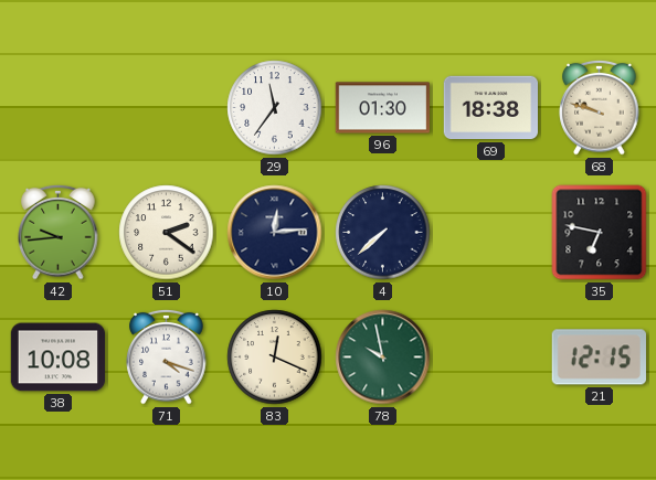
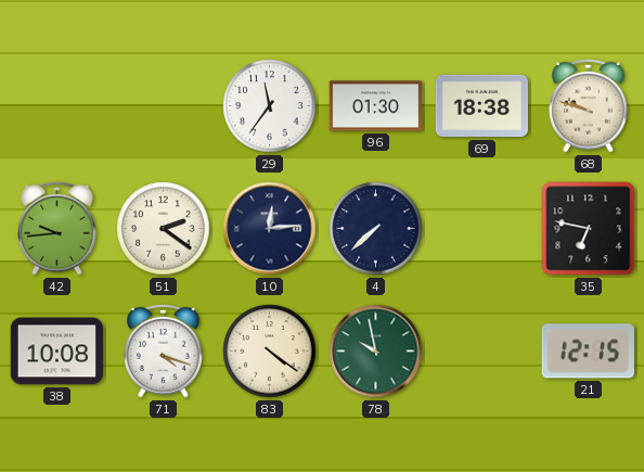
83: 12:19 -> 4:21 (270, 352)
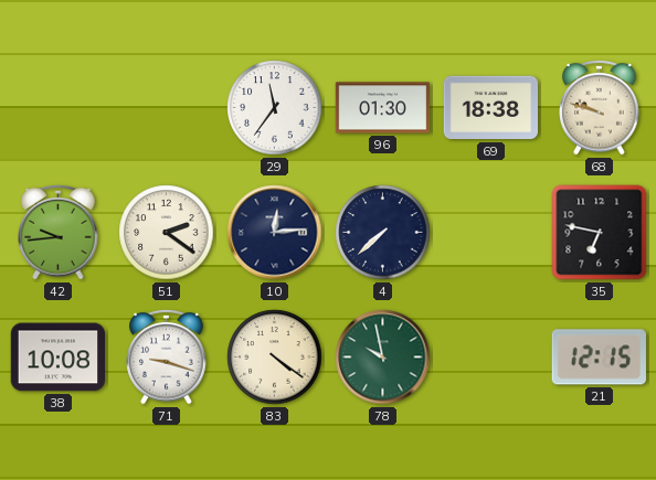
71: 4:18 -> 9:18 (167, 356)
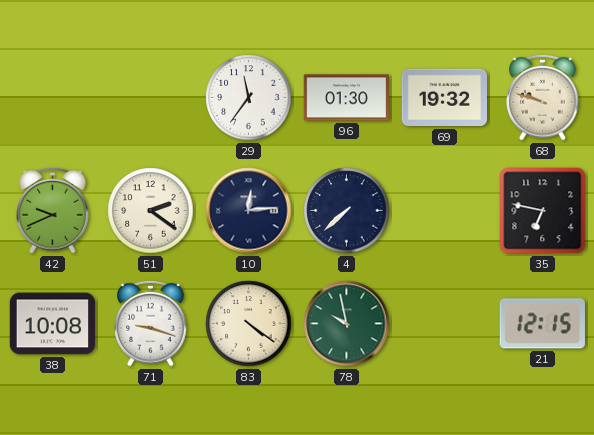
69: 18:38 -> 19:32 (444, 98)
42: 9:44 -> 9:41 (53, 210)
